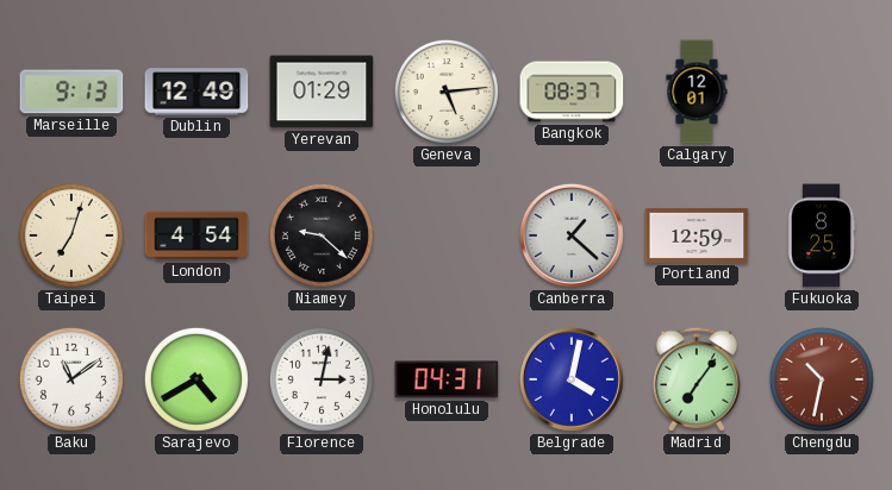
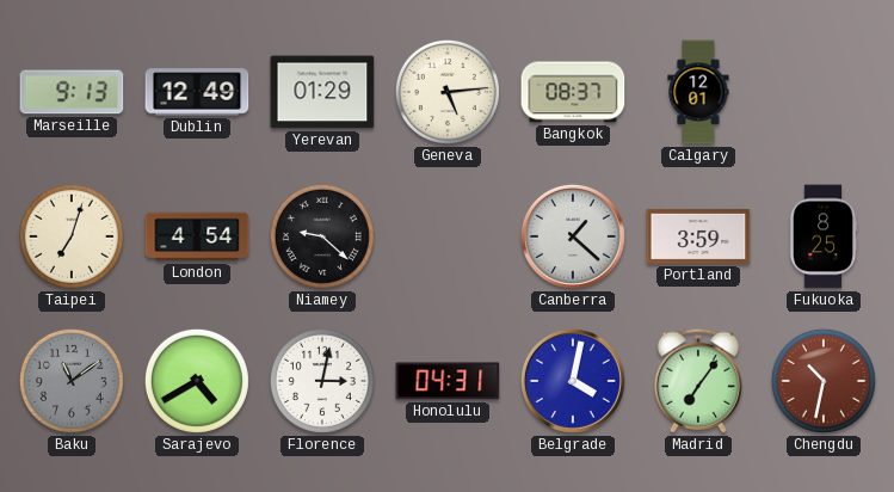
Portland: 12:59 -> 3:59 (698, 236)
Baku dial: white -> grey (72, 381)
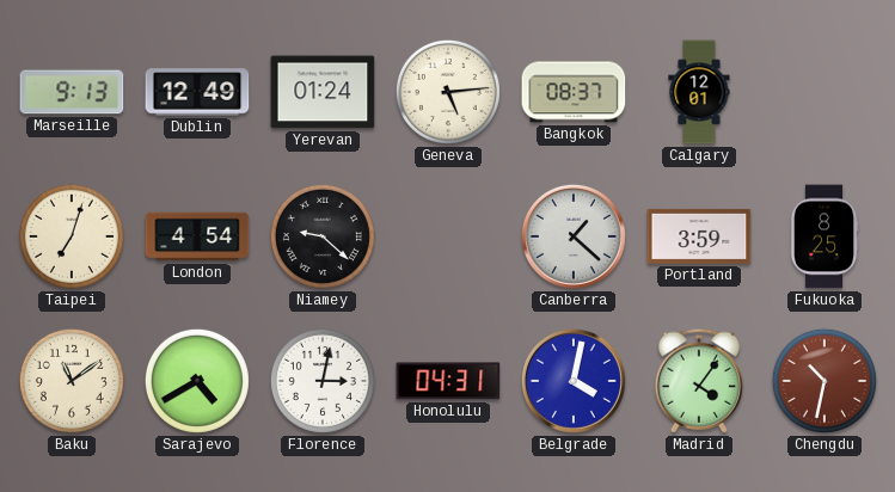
Yerevan: 01:29 -> 01:24 (323, 92)
Baku dial: grey -> cream (72, 381)
Madrid: 7:06 -> 4:06 (698, 381)
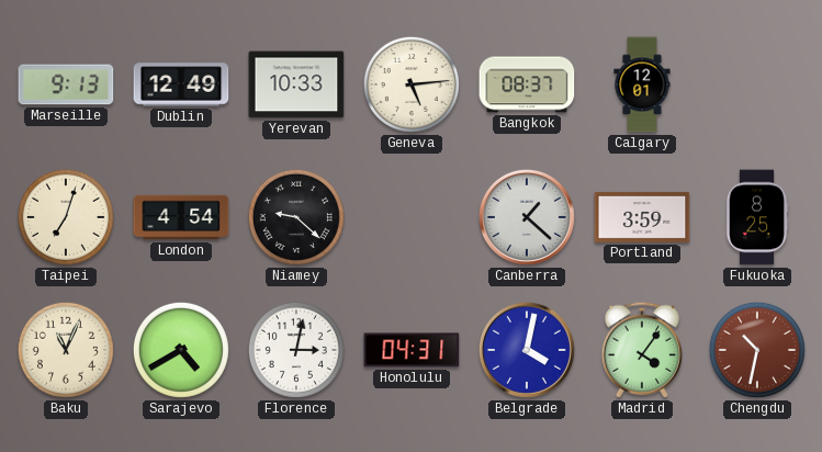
Yerevan: 01:24 -> 10:33 (296, 84)
Baku: 11:09 -> 11:04 (66, 350)
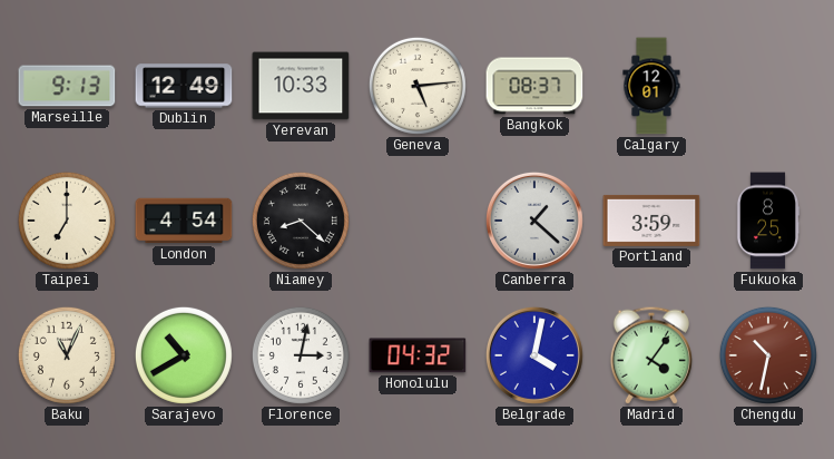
Taipei: 7:03 -> 7:00 (67, 221)
Niamey: 9:22 -> 8:22 (301, 221)
Sarajevo: 4:40 -> 10:40 (184, 355)
Honolulu: 04:31 -> 04:32 (418, 355)
